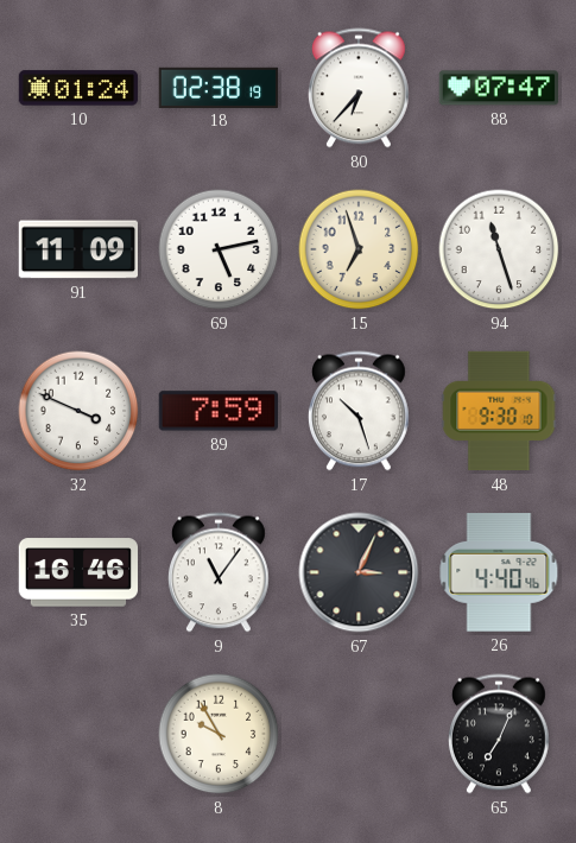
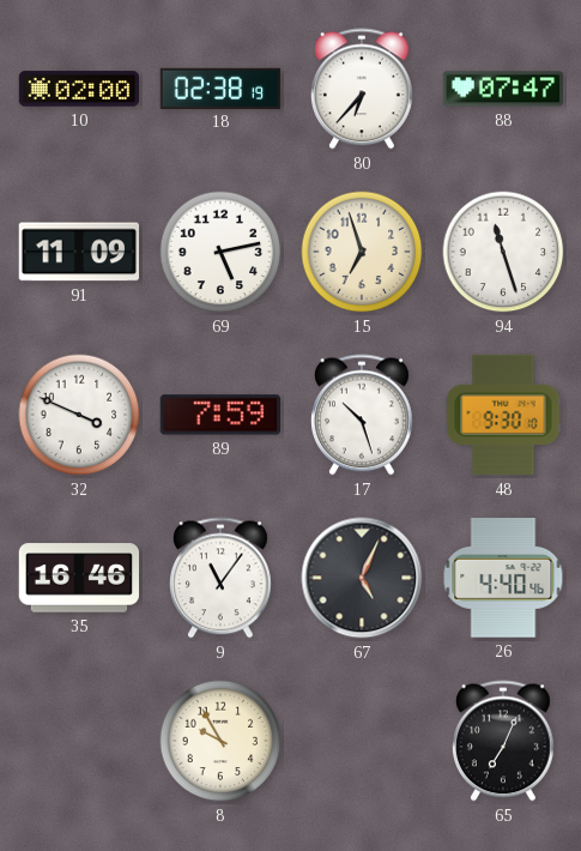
10: 01:24 -> 02:00 (79, 89)
67: 3:04 -> 5:04 (362, 578)
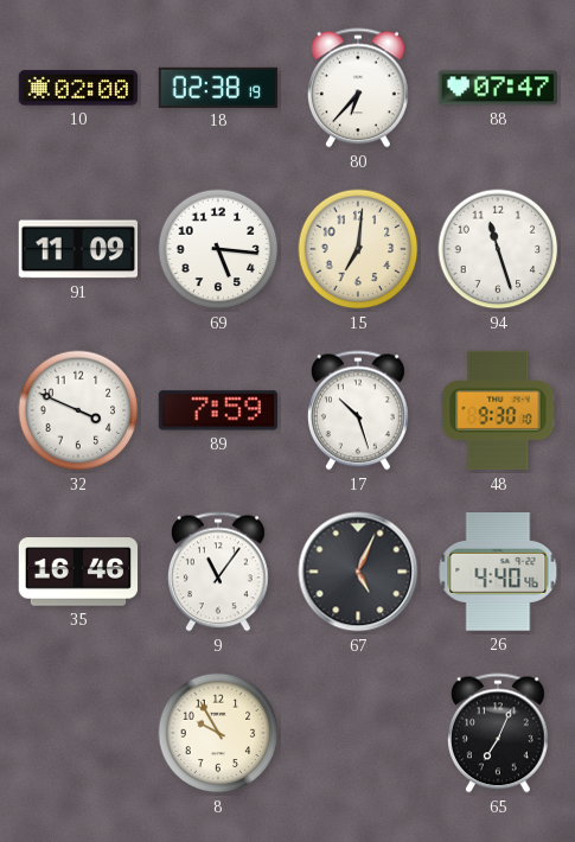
69: 5:13 -> 5:16 (218, 249)
15: 6:57 -> 7:01 (358, 249)
